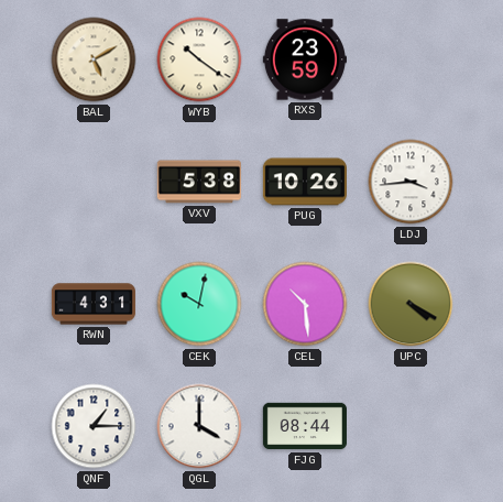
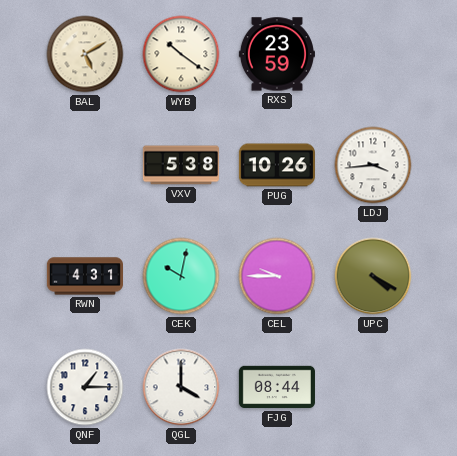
CEL: 10:29 -> 9:45 (277, 276)
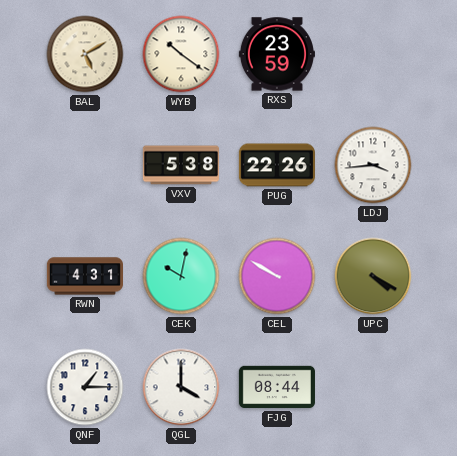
PUG: 10:26 -> 22:26 (277, 165)
CEL: 9:45 -> 9:50 (277, 276)
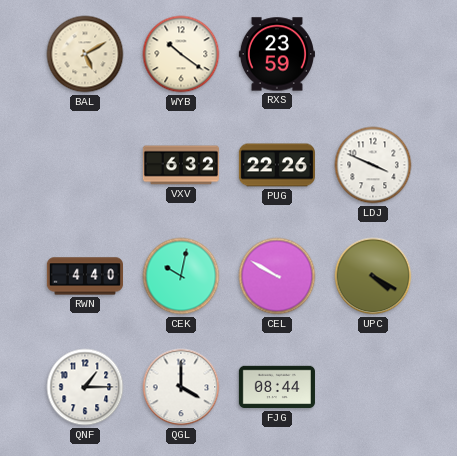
VXV: 5:38 -> 6:32 (181, 165)
LDJ: 3:44 -> 3:49 (373, 165)
RWN: 4:31 -> 4:40 (84, 276)
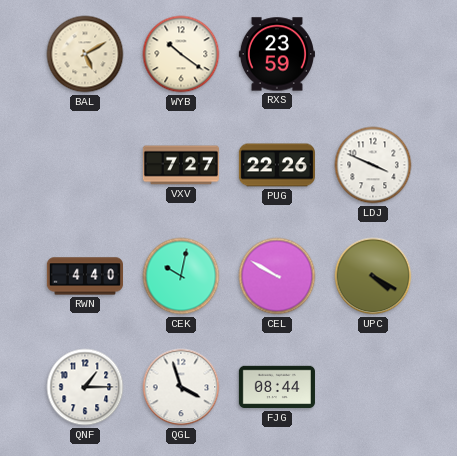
VXV: 6:32 -> 7:27 (181, 165)
QGL: 4:00 -> 3:57 (181, 387)
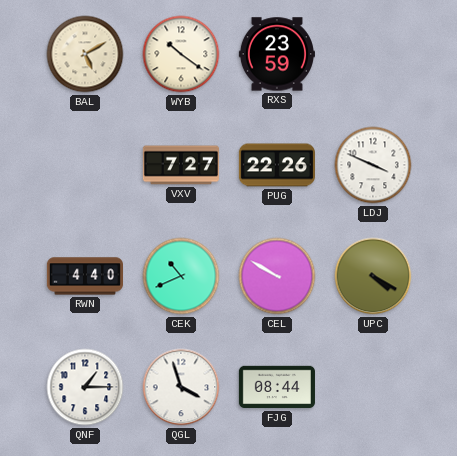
CEK: 10:02 -> 10:41 (181, 276)
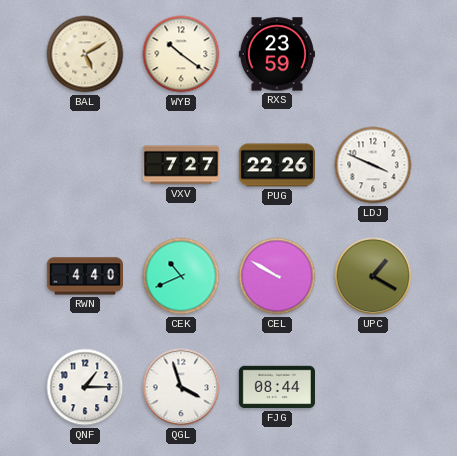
UPC: 4:20 -> 1:20 (373, 276)
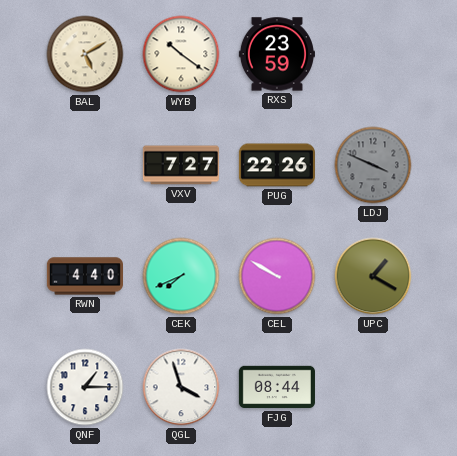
LDJ dial: white -> grey (373, 165)
CEK: 10:41 -> 7:41 (181, 276)
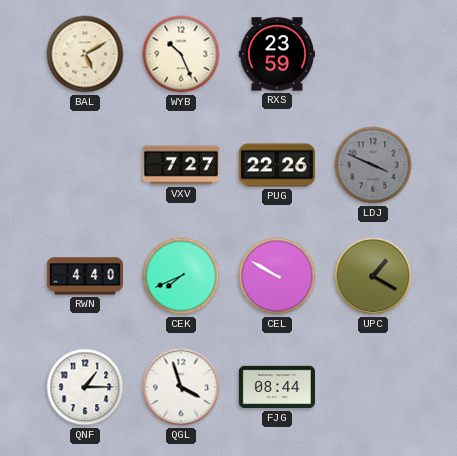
WYB: 10:21 -> 10:26 (181, 54)
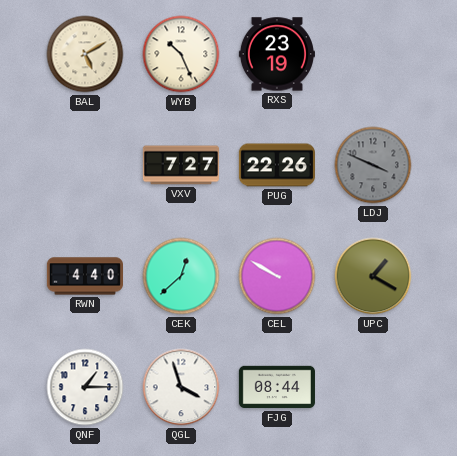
RXS: 23:59 -> 23:19 (277, 54)
CEK: 7:41 -> 12:38 (181, 276)
